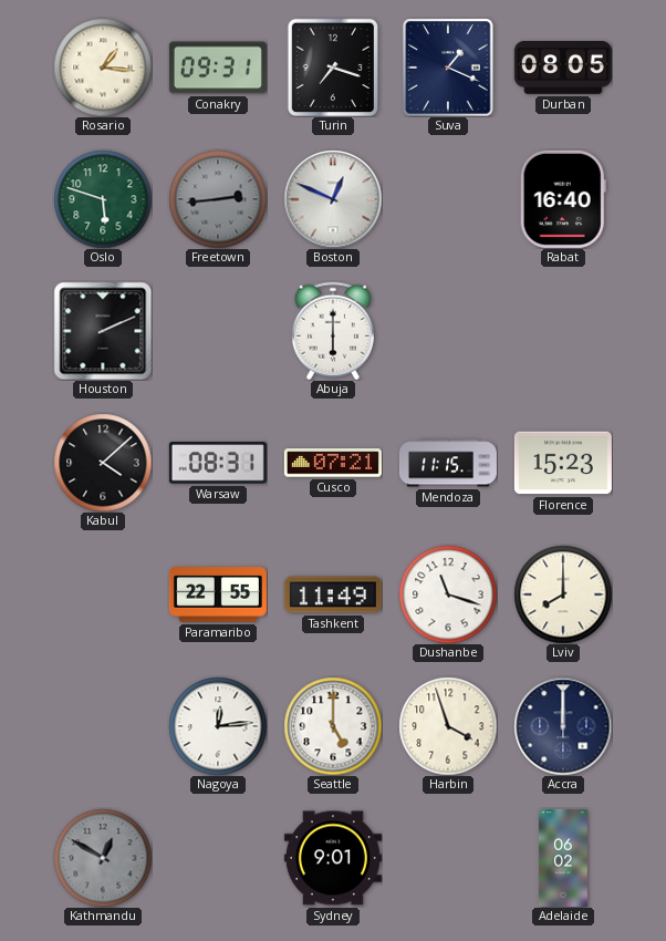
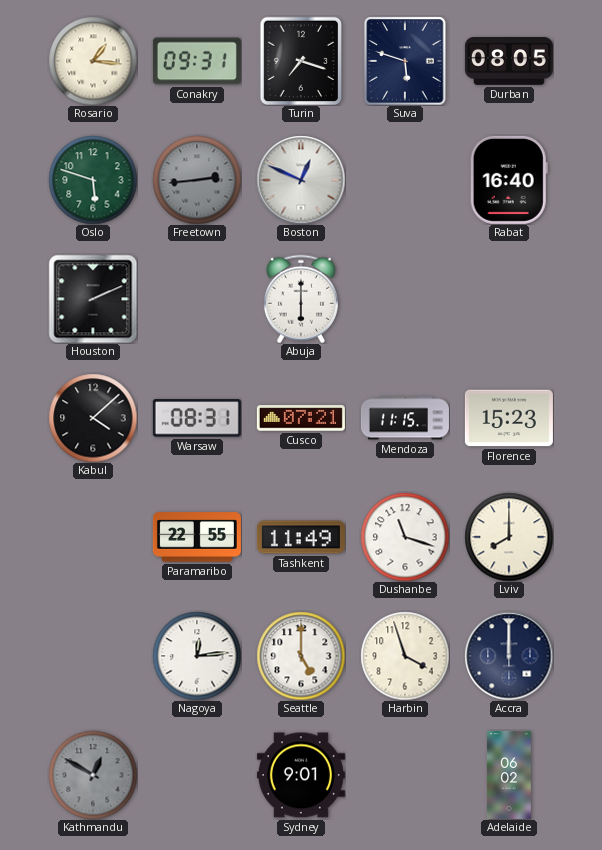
Suva: 1:19 -> 5:48 (405, 61)
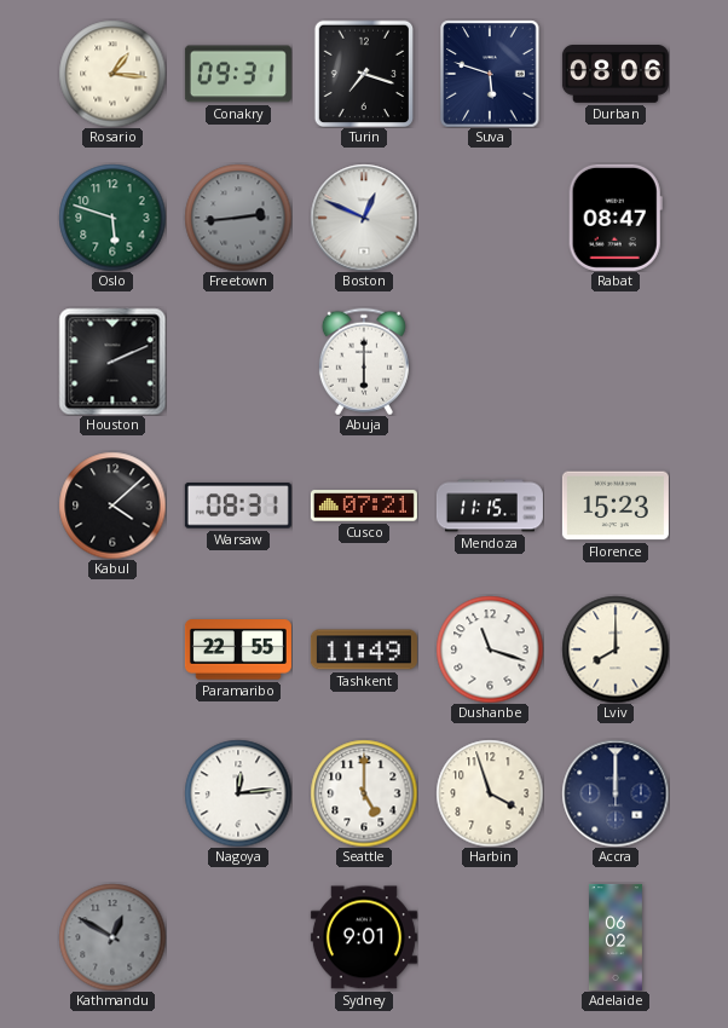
Durban: 08:05 -> 08:06 (616, 75)
Rabat: 16:40 -> 08:47 (616, 218)
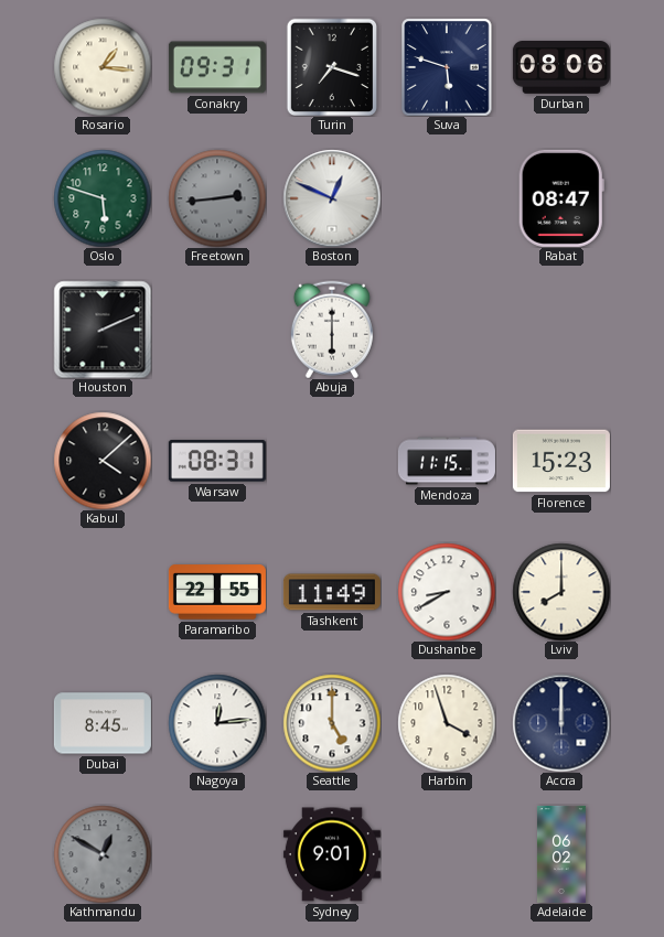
Cusco: 07:21 -> none (364, 506)
Dushanbe: 11:18 -> 8:40 (447, 592)
Dubai: none -> 8:45 (103, 723)
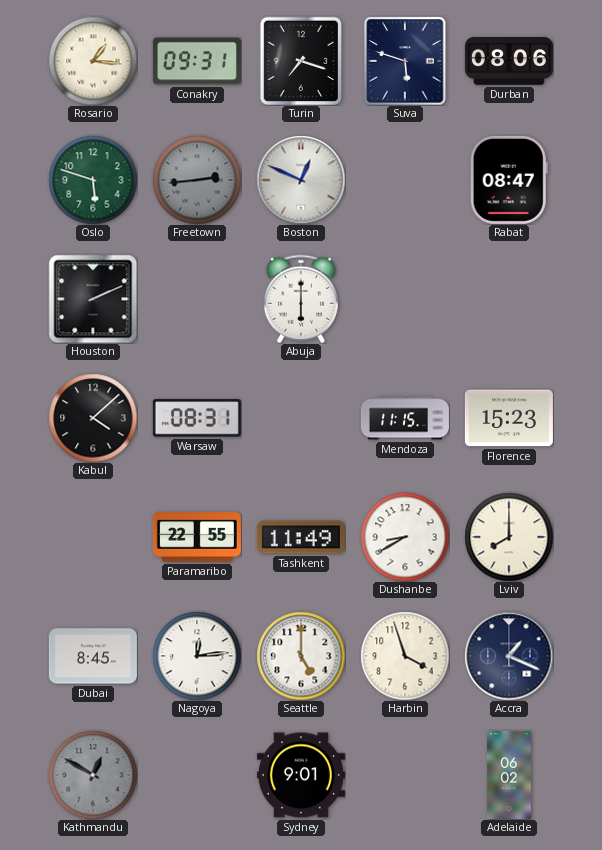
Accra: 12:00 -> 1:19 (509, 656)
